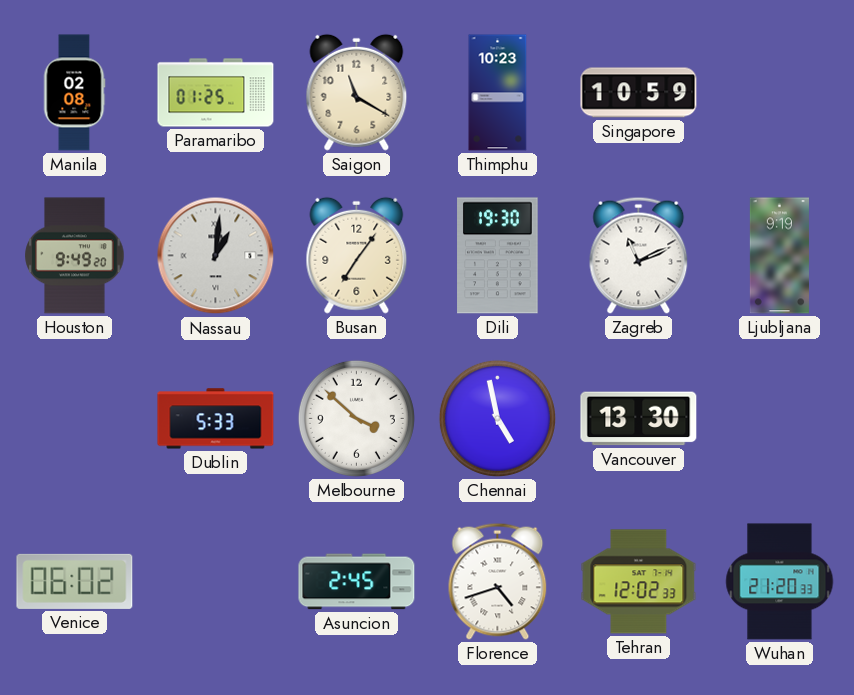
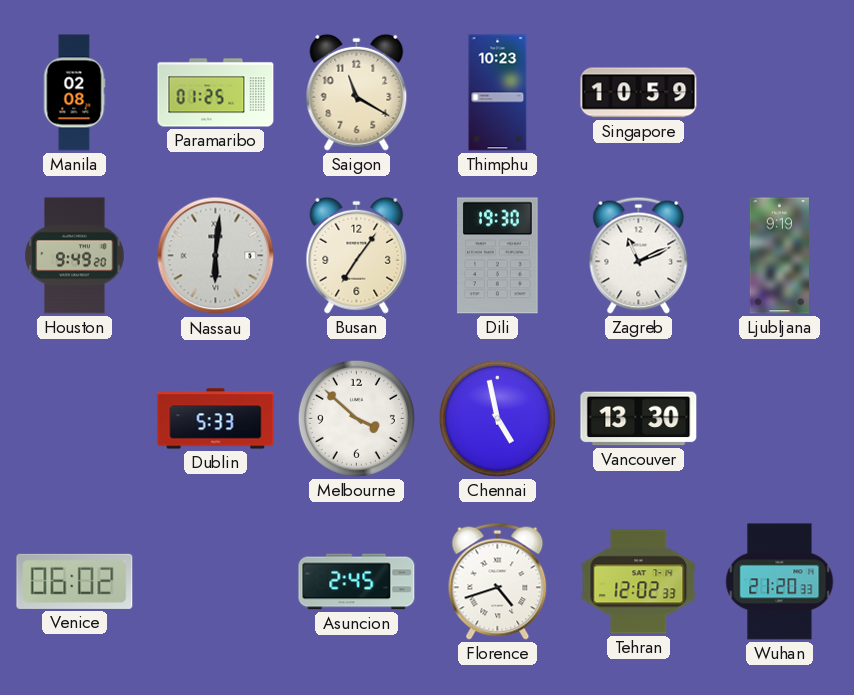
Nassau: 1:01 -> 6:01 (216, 256)
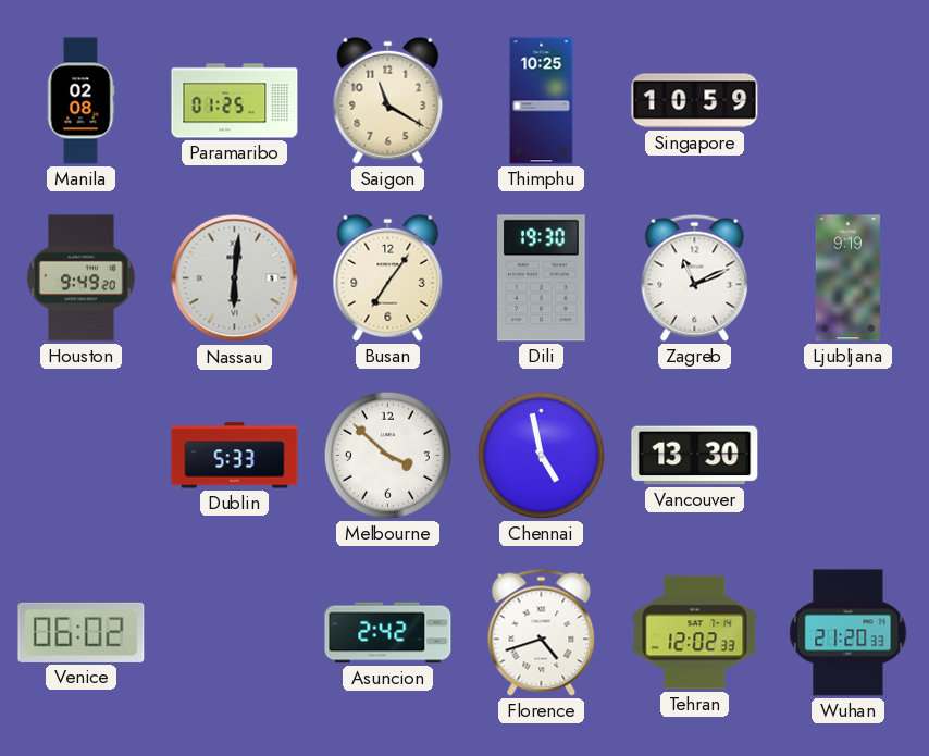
Thimphu: 10:23 -> 10:25 (542, 101)
Asuncion: 2:45 -> 2:42 (388, 633)
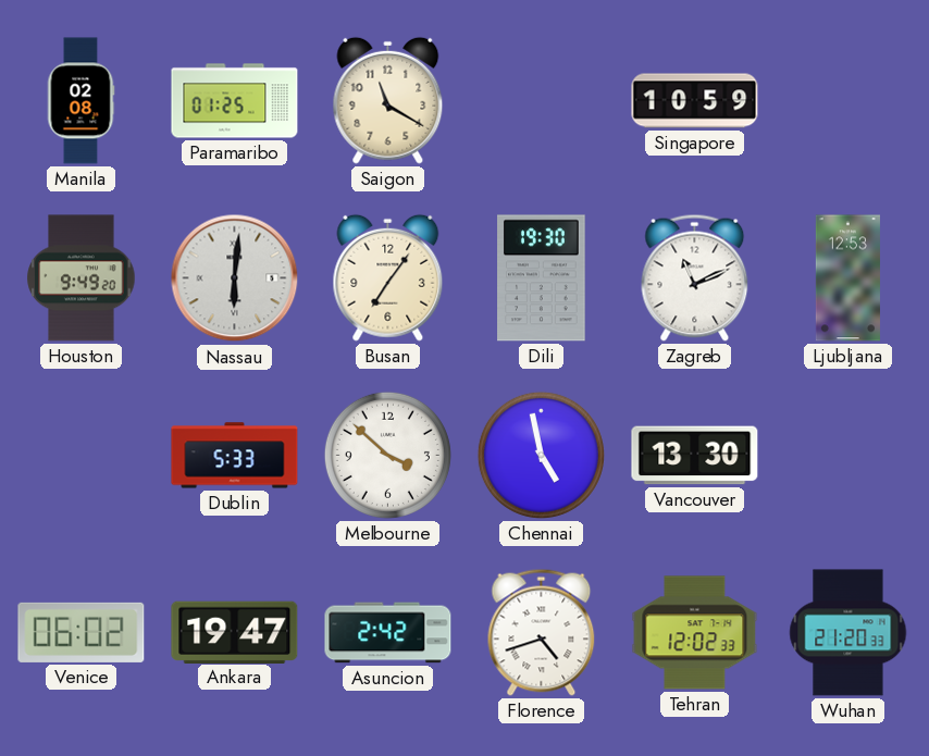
Thimphu: 10:25 -> none (542, 101)
Ljubljana: 9:19 -> 12:53 (847, 278)
Ankara: none -> 19:47 (235, 632)
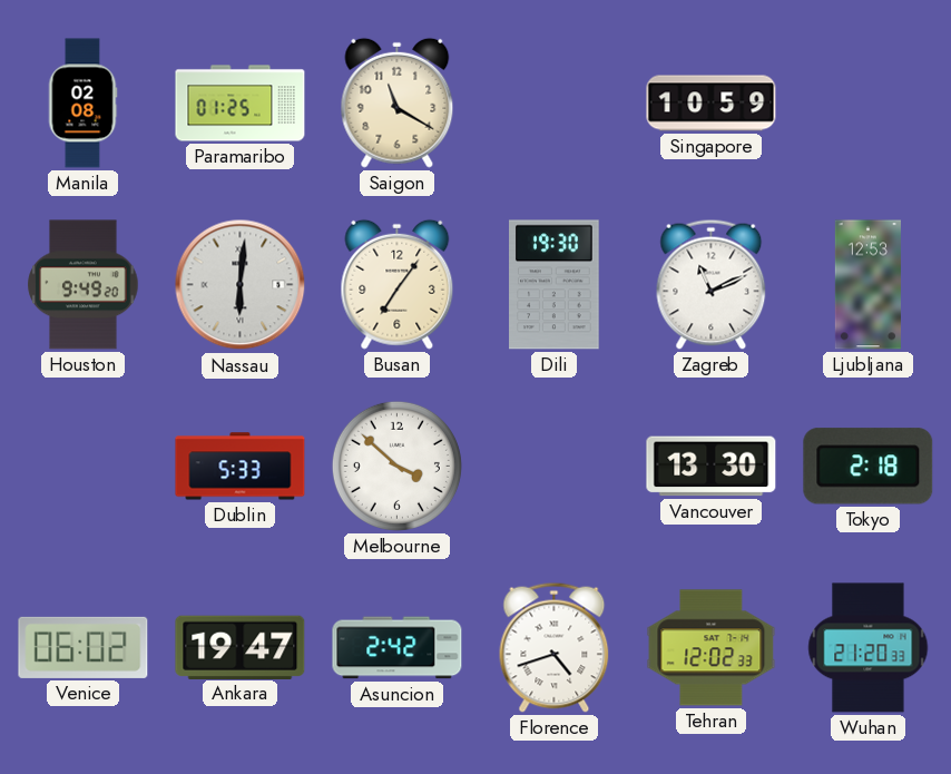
Chennai: 4:58 -> none (541, 455)
Tokyo: none -> 2:18 (869, 467)
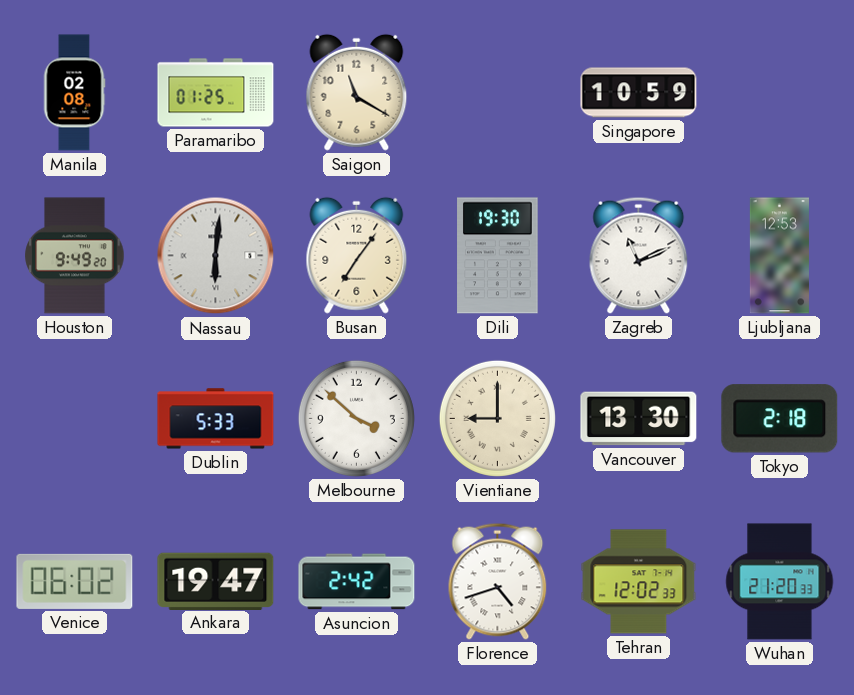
Vientiane: none -> 9:00 (497, 418)
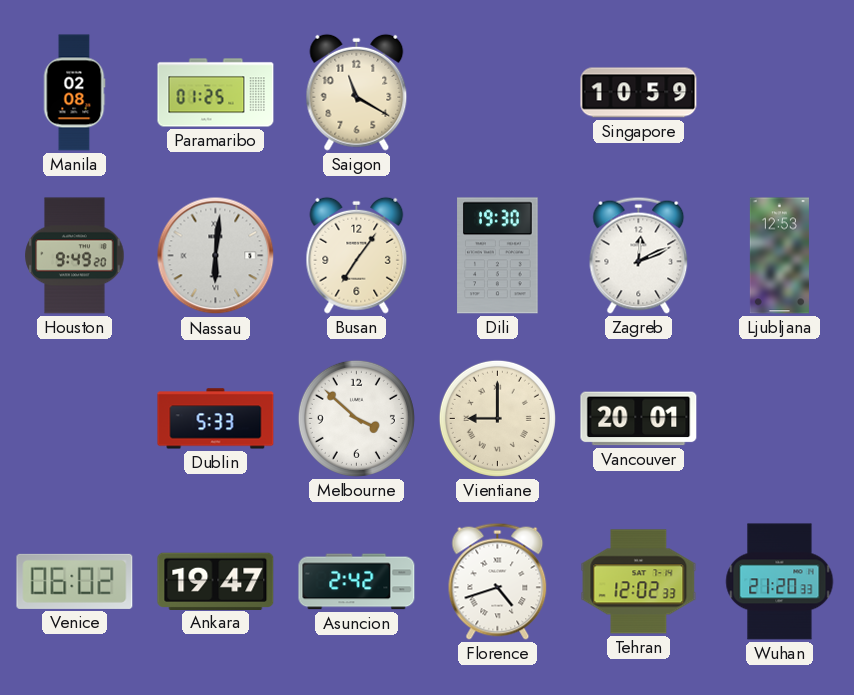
Zagreb: 11:11 -> 12:11 (639, 255)
Vancouver: 13:30 -> 20:01 (639, 419)
Tokyo: 2:18 -> none (780, 419)
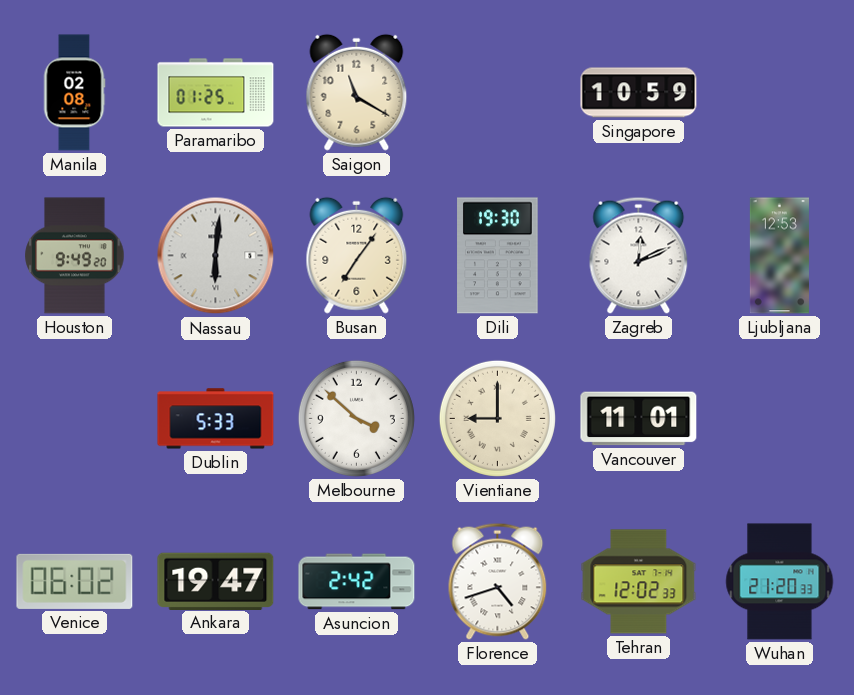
Vancouver: 20:01 -> 11:01 (639, 419)
